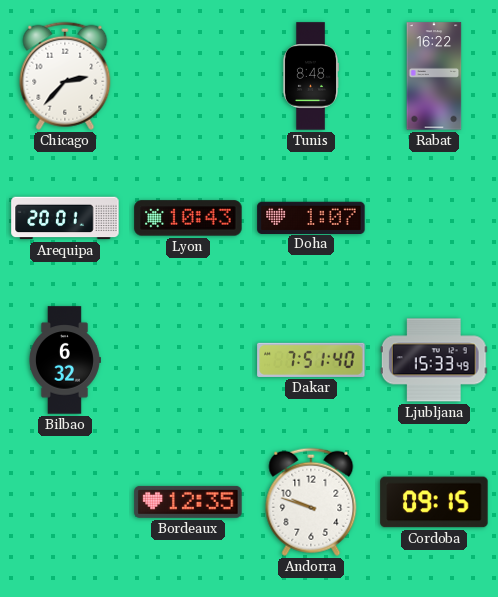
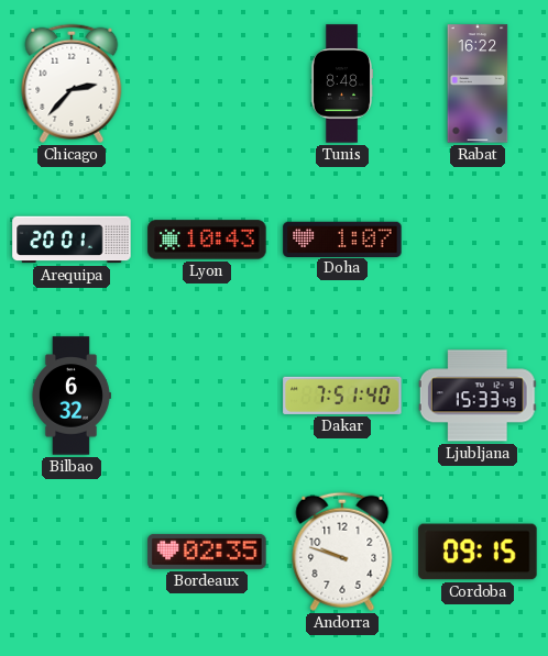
Bordeaux: 12:35 -> 02:35 (207, 552)
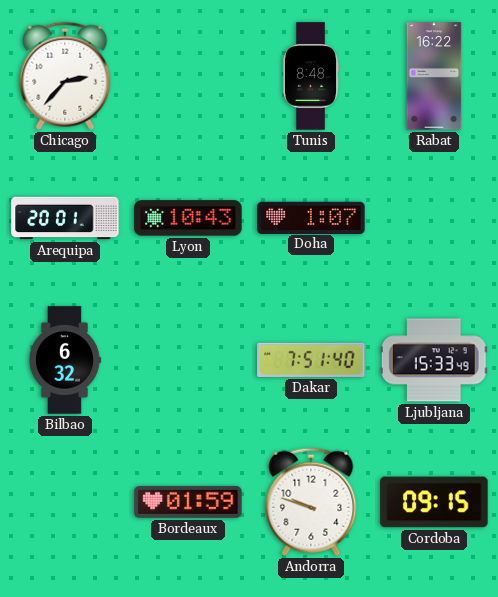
Bordeaux: 02:35 -> 01:59 (188, 502)
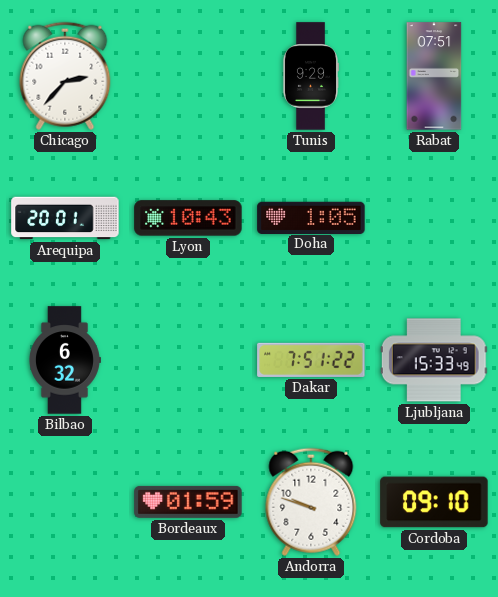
Tunis: 8:48 -> 9:29 (310, 76)
Rabat: 16:22 -> 07:51 (434, 76)
Doha: 1:07 -> 1:05 (311, 217)
Dakar: 7:51:40 -> 7:51:22 (311, 360)
Cordoba: 09:15 -> 09:10 (434, 502)
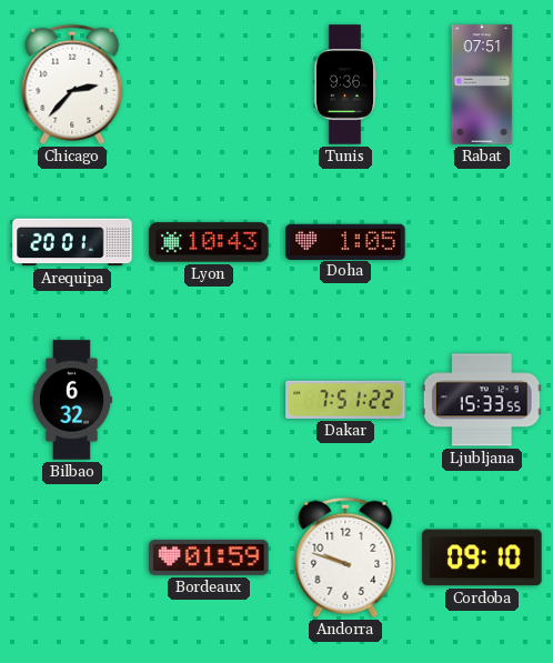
Tunis: 9:29 -> 9:36 (344, 84)
Ljubljana: 15:33:49 -> 15:33:55 (482, 400)
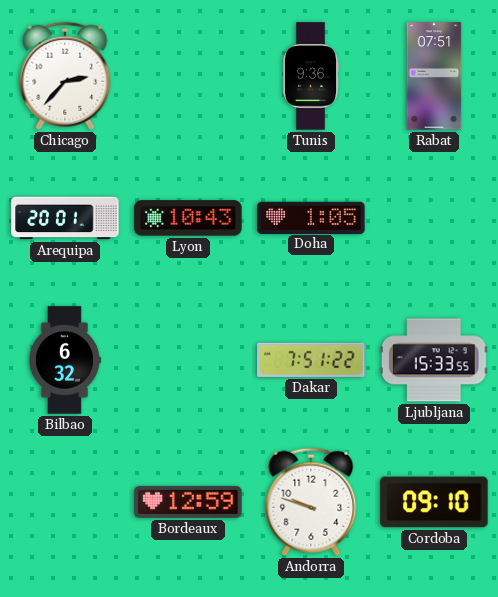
Bordeaux: 01:59 -> 12:59 (188, 502)
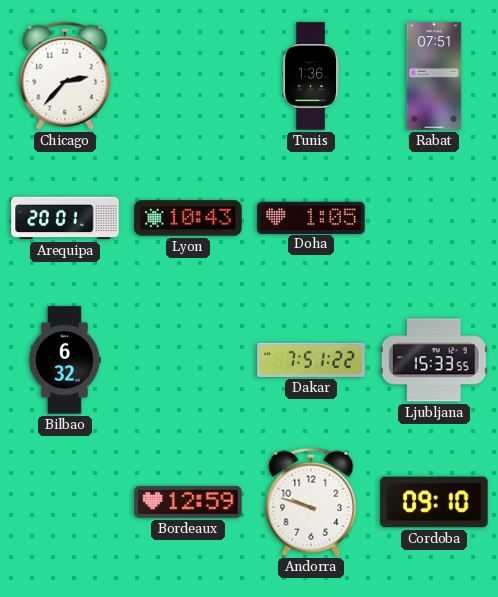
Tunis: 9:36 -> 1:36 (310, 76)
